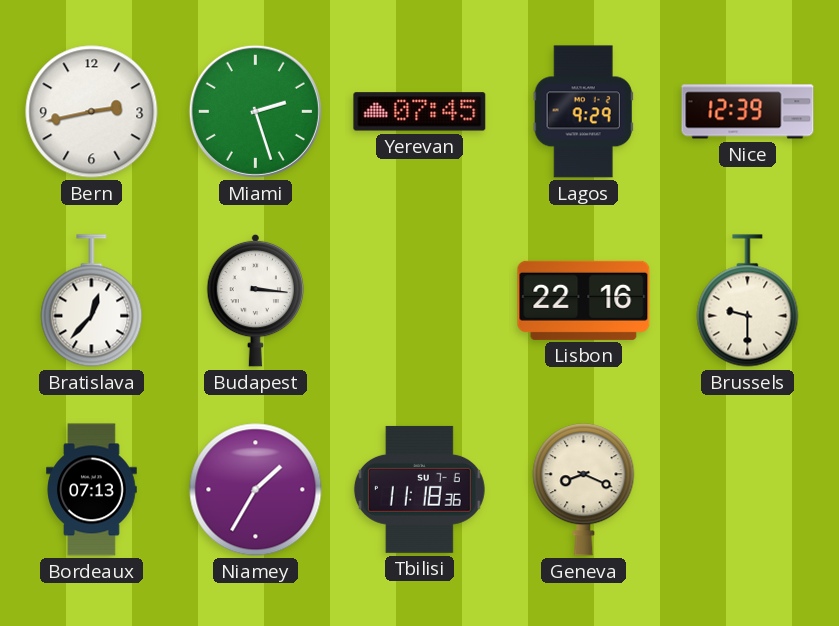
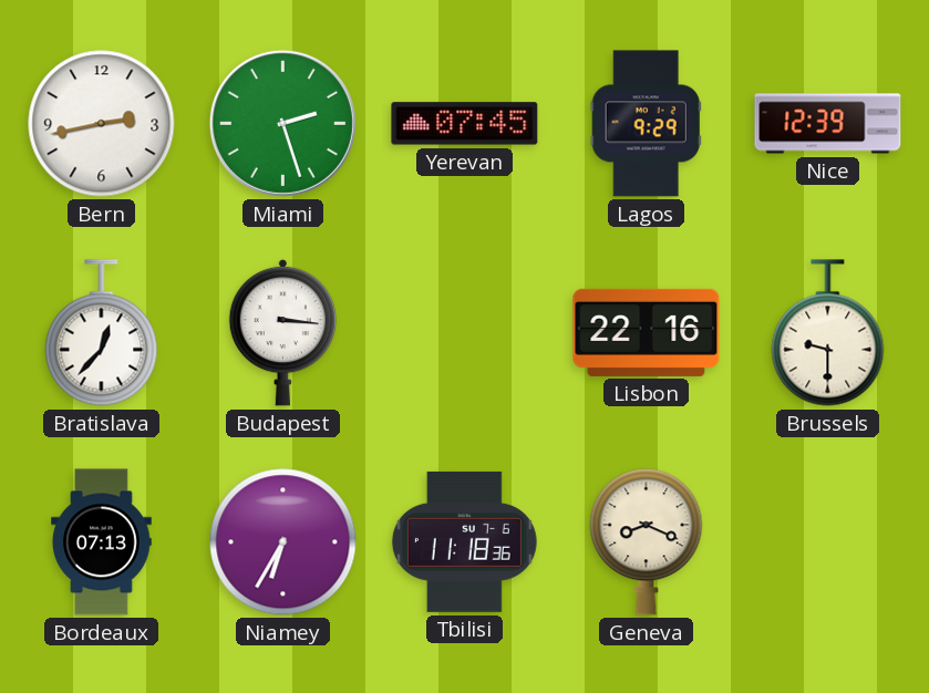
Niamey: 1:35 -> 6:35 (283, 542)
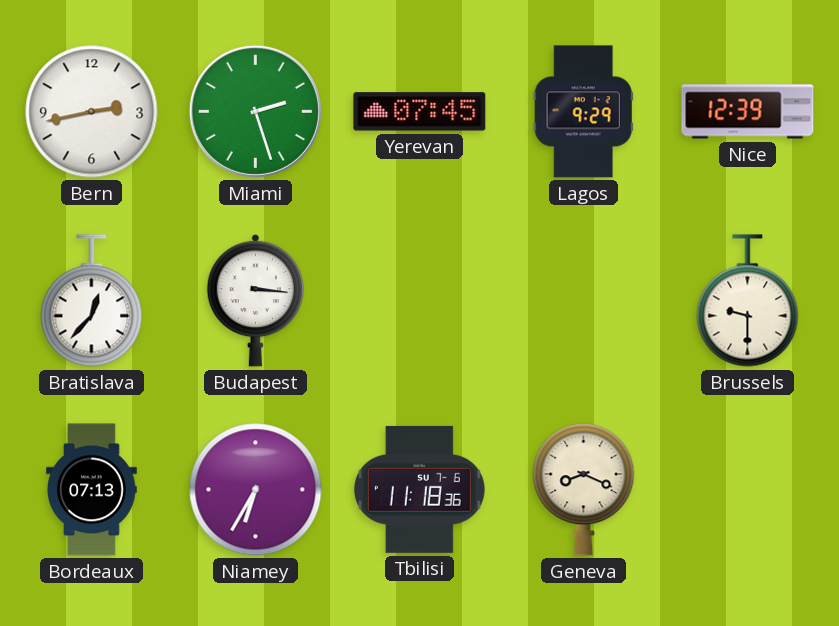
Lisbon: 22:16 -> none (647, 332)
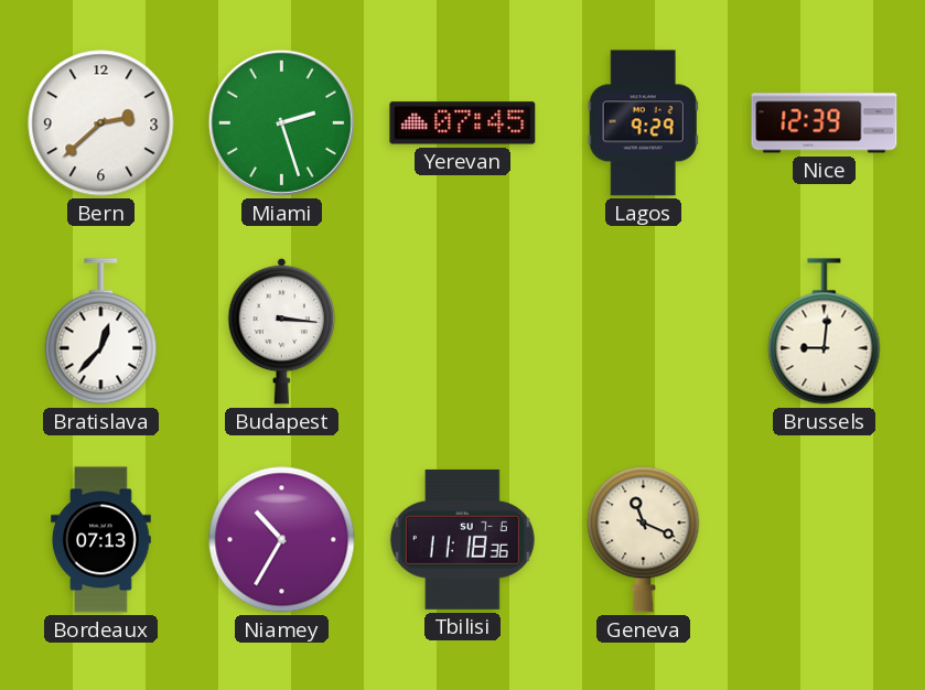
Bern: 2:43 -> 2:38 (101, 123)
Brussels: 9:30 -> 9:01 (825, 332)
Niamey: 6:35 -> 10:35 (282, 540)
Geneva: 8:19 -> 11:19 (644, 540)
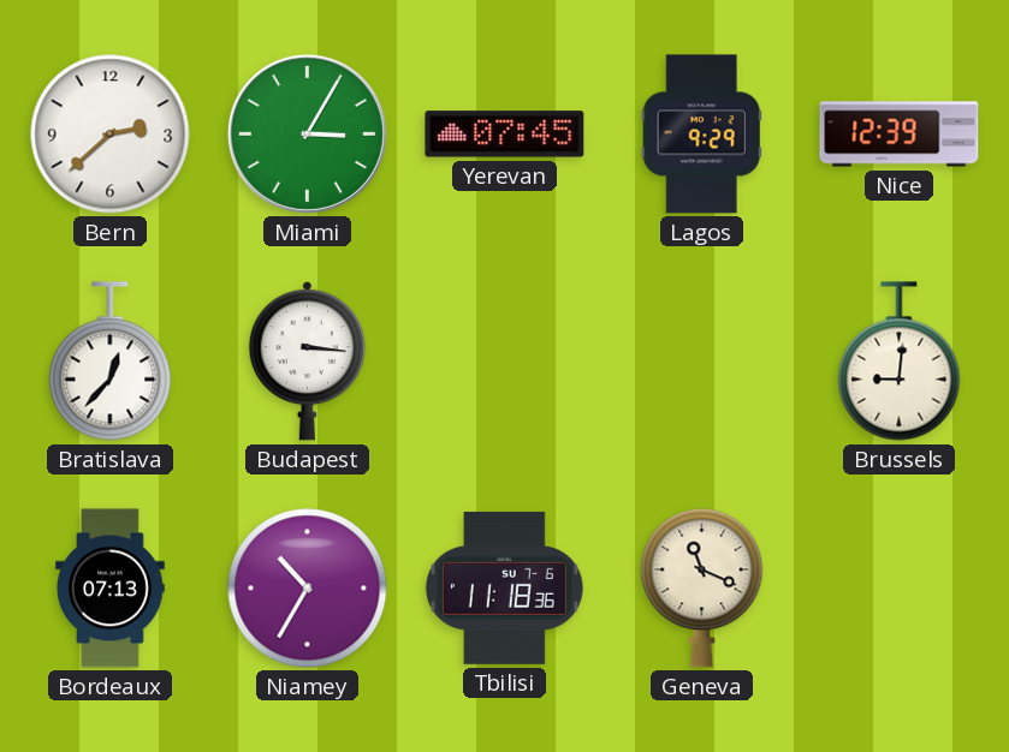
Miami: 2:27 -> 3:05 (307, 133)
